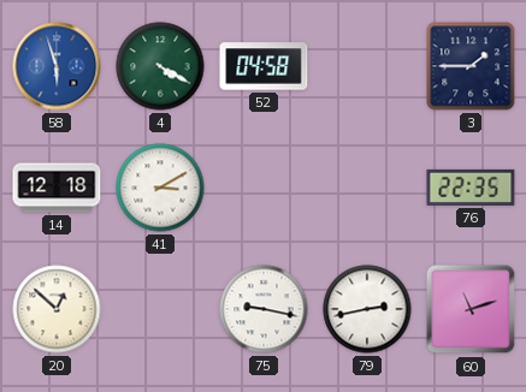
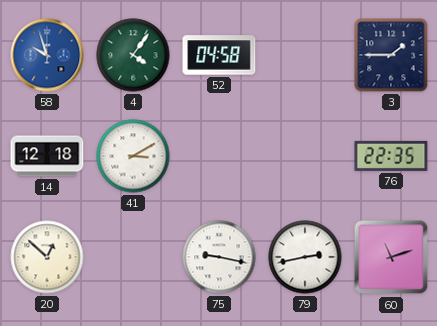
58: 5:57 -> 9:57 (47, 55)
4: 4:20 -> 4:06 (133, 55)
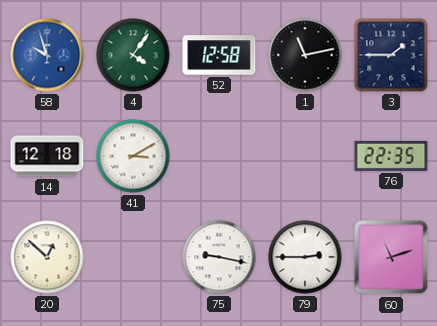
52: 04:58 -> 12:58 (219, 55)
1: none -> 11:13 (305, 55)
79: 2:43 -> 2:45 (305, 257)
